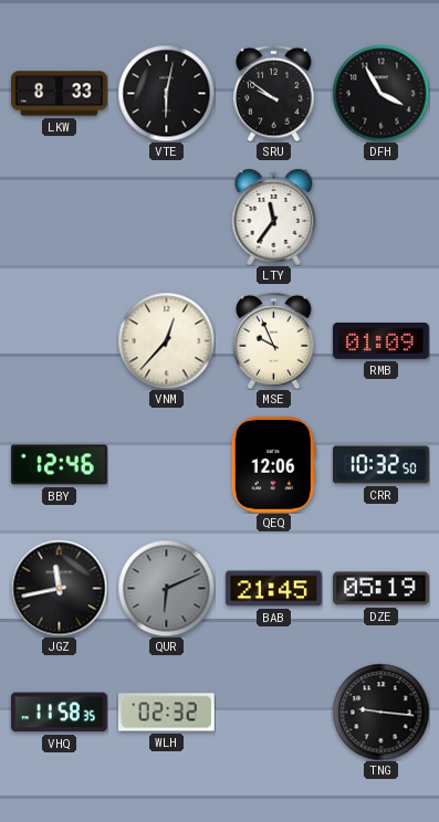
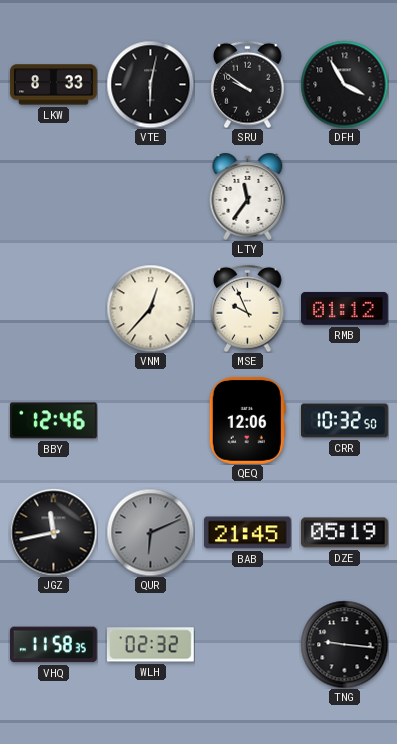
RMB: 01:09 -> 01:12 (345, 308)
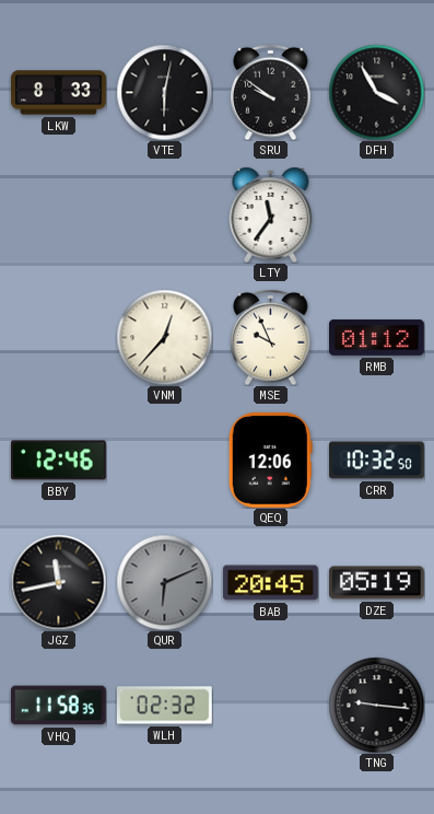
BAB: 21:45 -> 20:45 (270, 583)
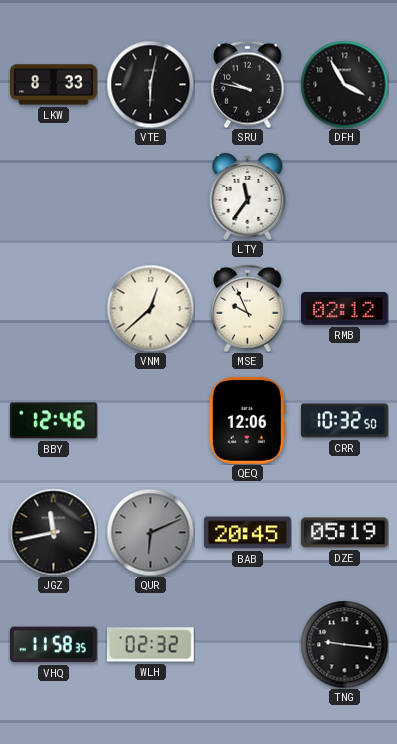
SRU: 9:51 -> 9:47 (248, 84)
VNM: 12:37 -> 12:38 (150, 308)
RMB: 01:12 -> 02:12 (345, 308)
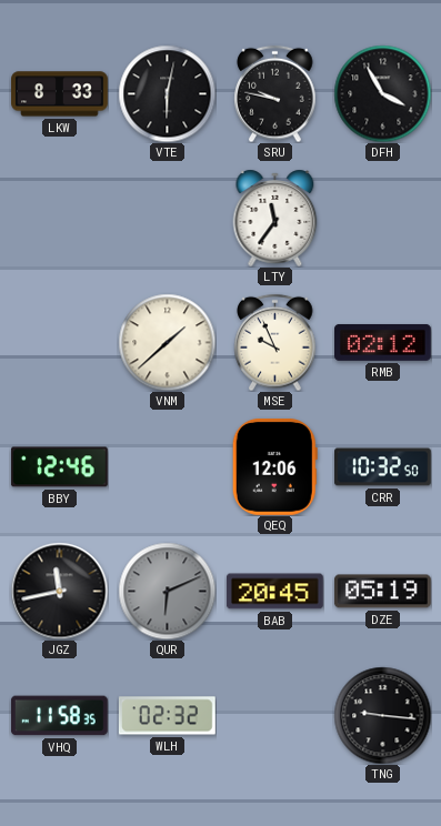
VNM: 12:38 -> 1:38 (167, 342)
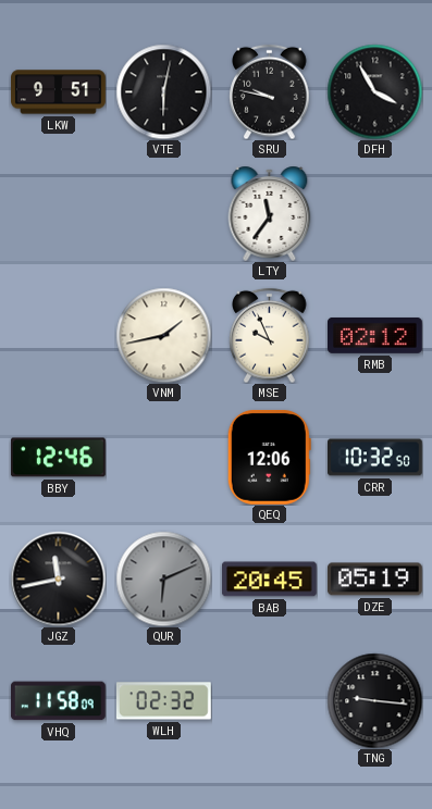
LKW: 8:33 -> 9:51 (59, 92)
VNM: 1:38 -> 1:43 (163, 335)
VHQ: 11:58:35 -> 11:58:09 (58, 701)
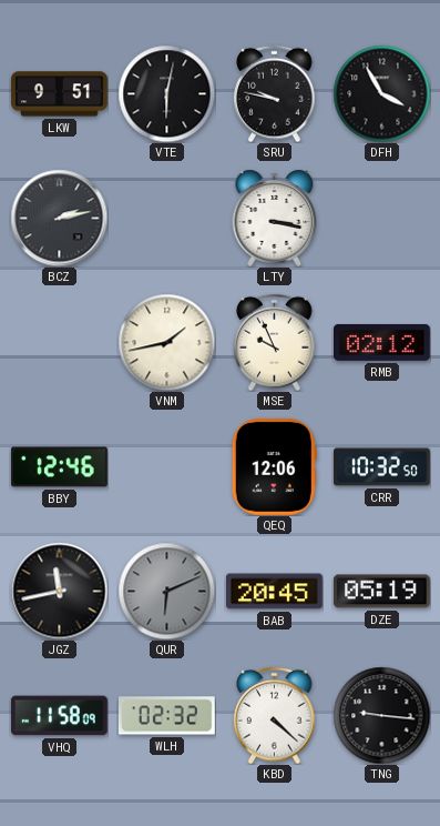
BCZ: none -> 2:13 (59, 218)
LTY: 11:36 -> 3:17 (275, 218)
KBD: none -> 4:22 (275, 715)
